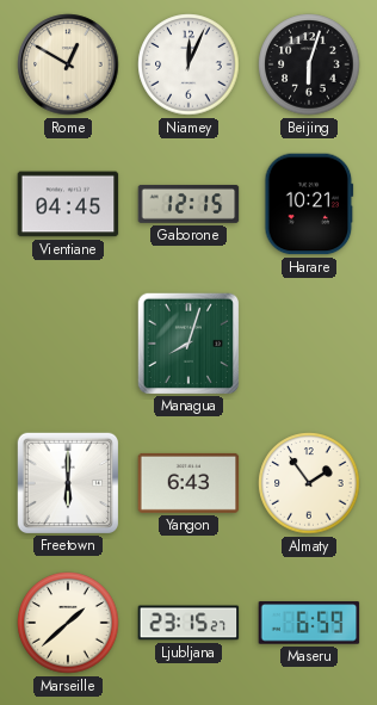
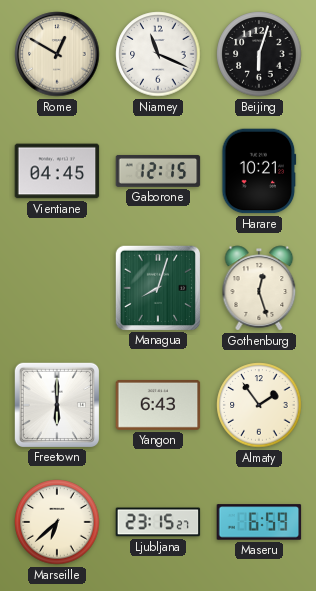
Niamey: 12:04 -> 11:19 (158, 54)
Gothenburg: none -> 12:27 (259, 288)
Marseille: 1:38 -> 6:38 (57, 522)
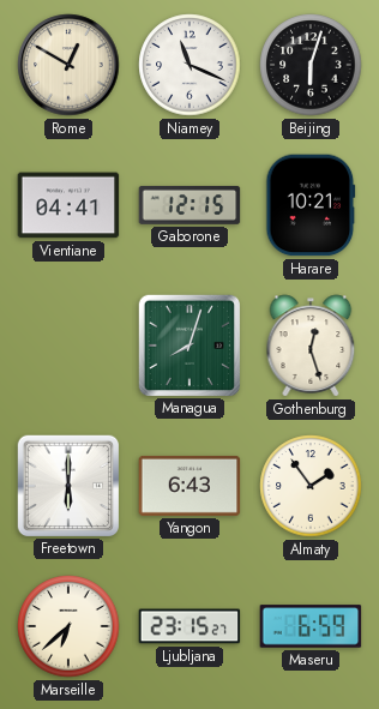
Vientiane: 04:45 -> 04:41 (68, 205)
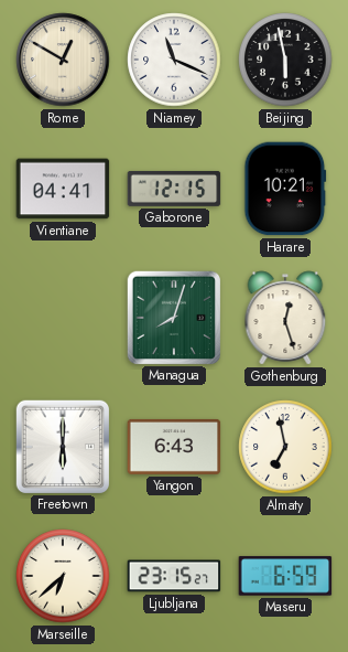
Beijing: 6:03 -> 5:58 (285, 60)
Almaty: 1:54 -> 6:58 (285, 447)
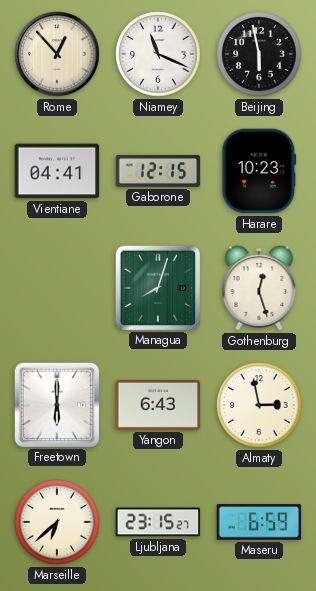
Rome: 12:50 -> 12:53 (57, 54)
Harare: 10:21 -> 10:23 (259, 171)
Almaty: 6:58 -> 2:58 (259, 405)
